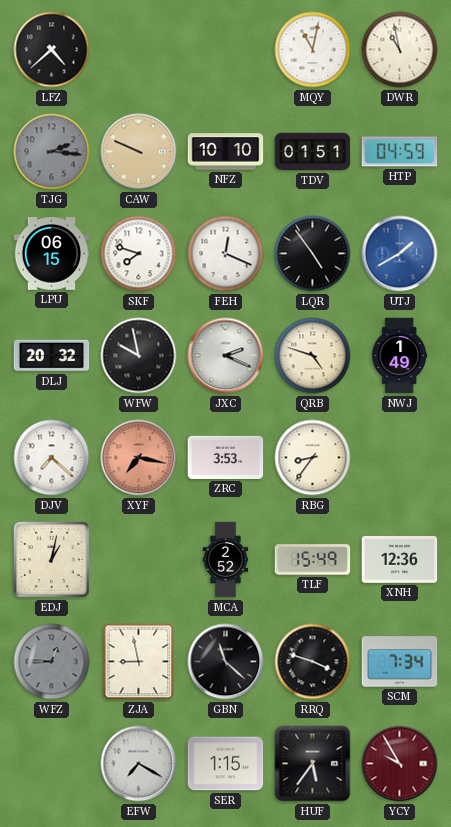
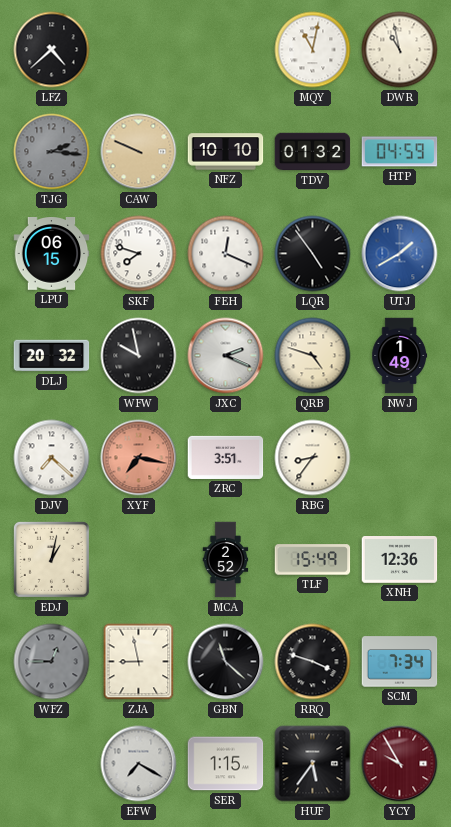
TDV: 01:51 -> 01:32 (313, 152)
ZRC: 3:53 -> 3:51 (226, 457)
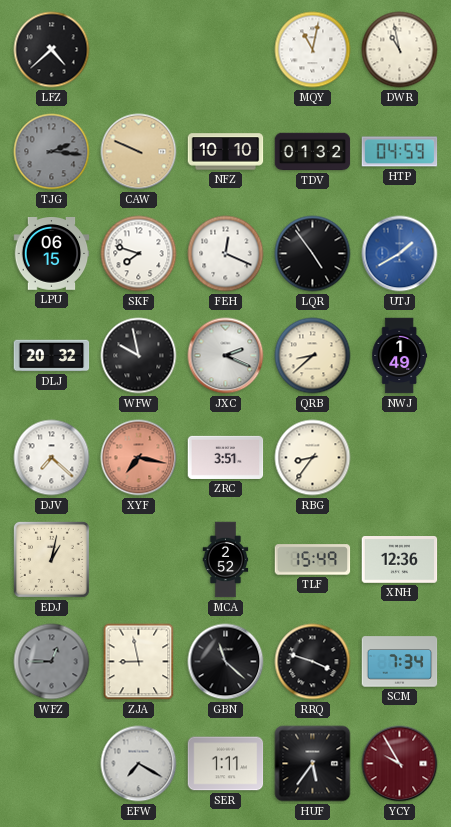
QRB: 4:48 -> 8:38 (313, 356)
SER: 1:15 -> 1:11 (226, 764)
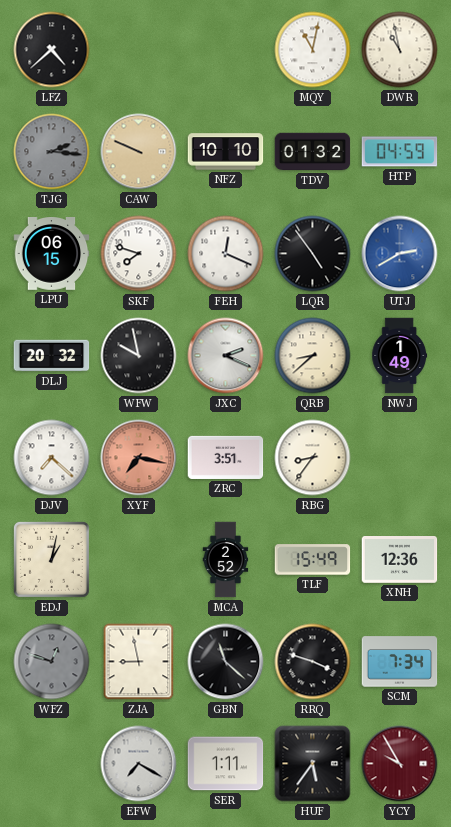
UTJ: 1:40 -> 2:40 (400, 254)
WFZ: 12:45 -> 12:48 (52, 662)
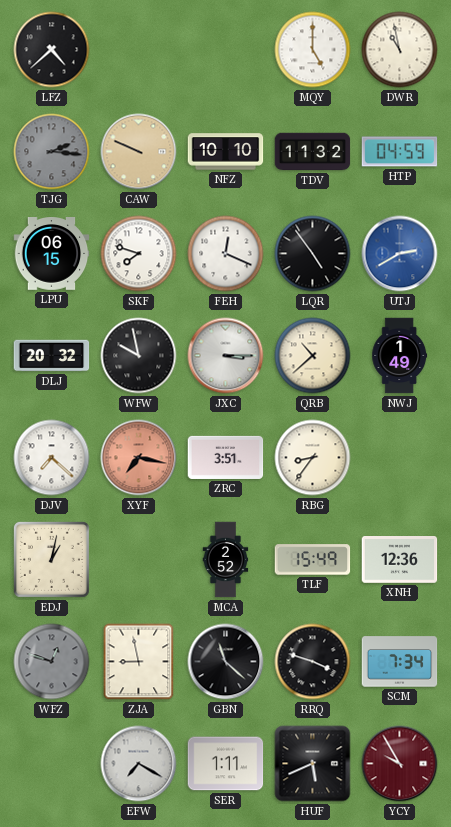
MQY: 11:02 -> 5:00 (313, 50)
TDV: 01:32 -> 11:32 (313, 152)
JXC: 2:19 -> 3:15 (226, 356)
QRB: 8:38 -> 10:38 (313, 356)
HUF: 5:36 -> 5:41 (313, 764)
